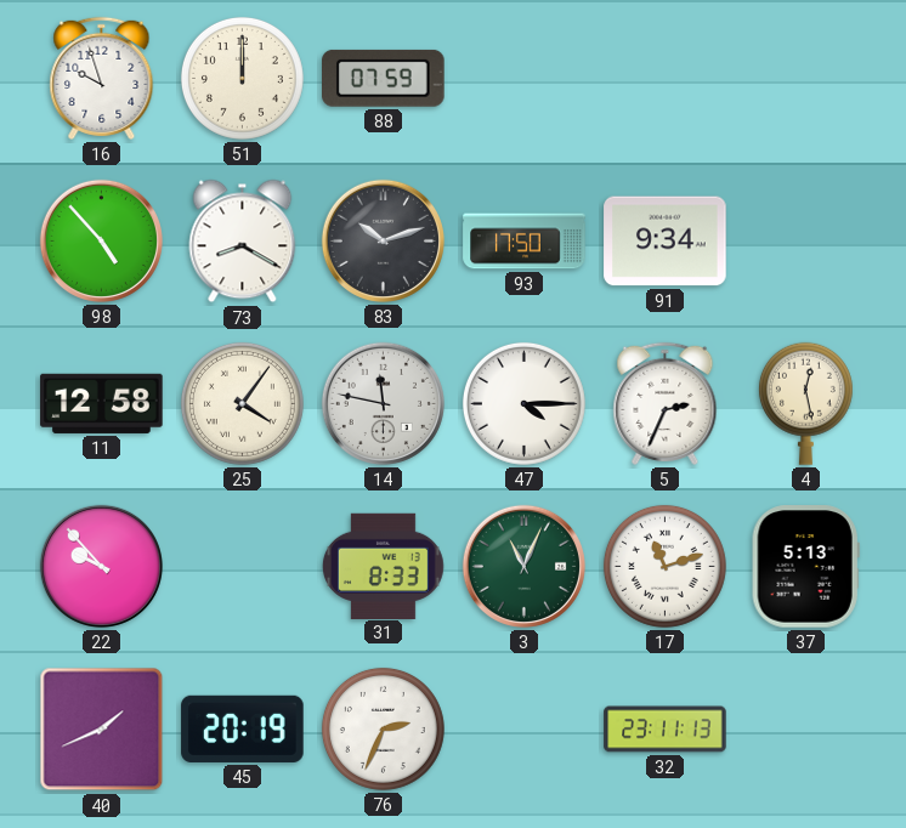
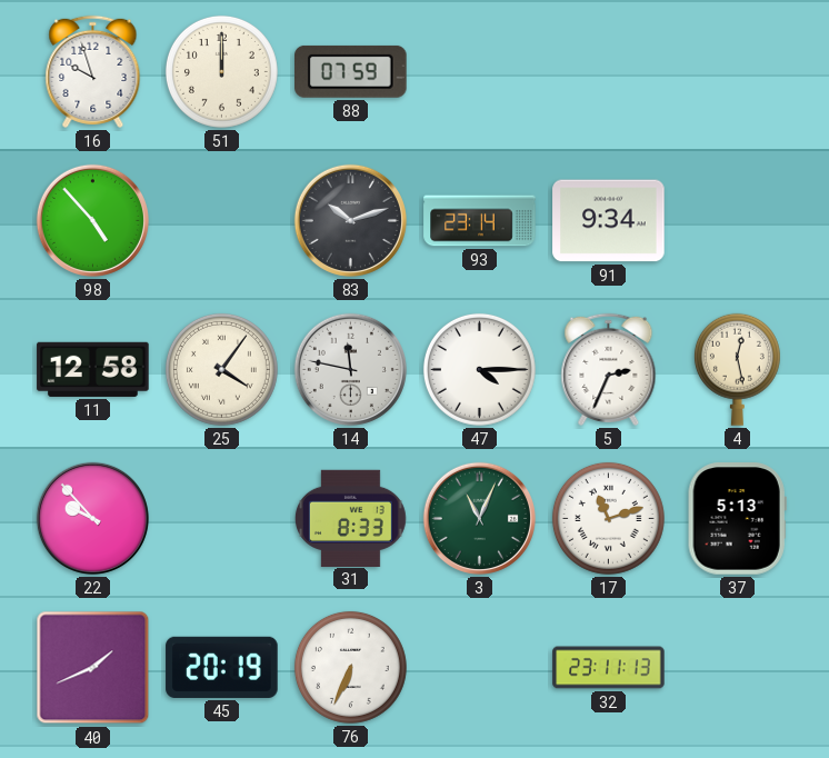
73: 8:20 -> none (243, 242)
93: 17:50 -> 23:14 (480, 221)
76: 2:34 -> 6:34 (350, 667)
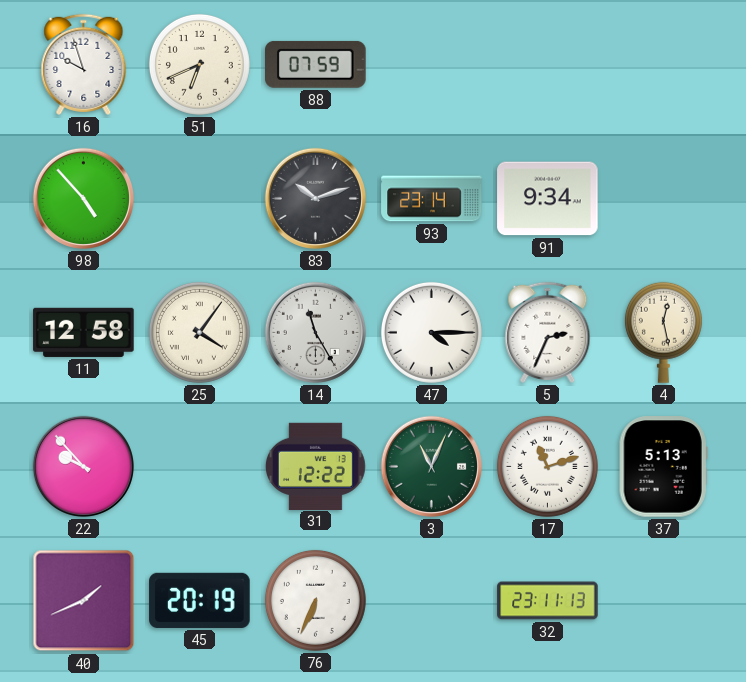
51: 12:00 -> 6:41 (199, 64)
14: 11:47 -> 11:25 (315, 332)
31: 8:33 -> 12:22 (315, 466)
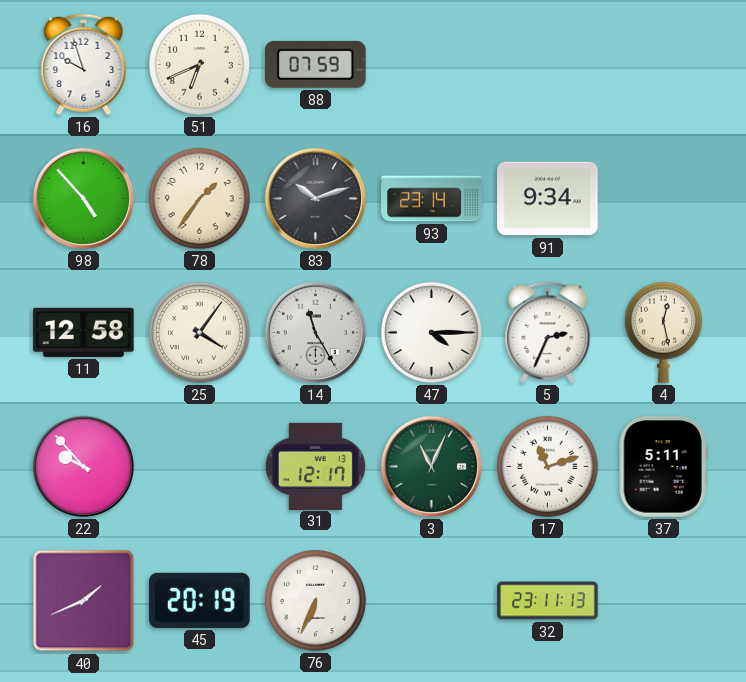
78: none -> 1:36 (199, 198)
31: 12:22 -> 12:17 (315, 466)
37: 5:13 -> 5:11 (663, 467)
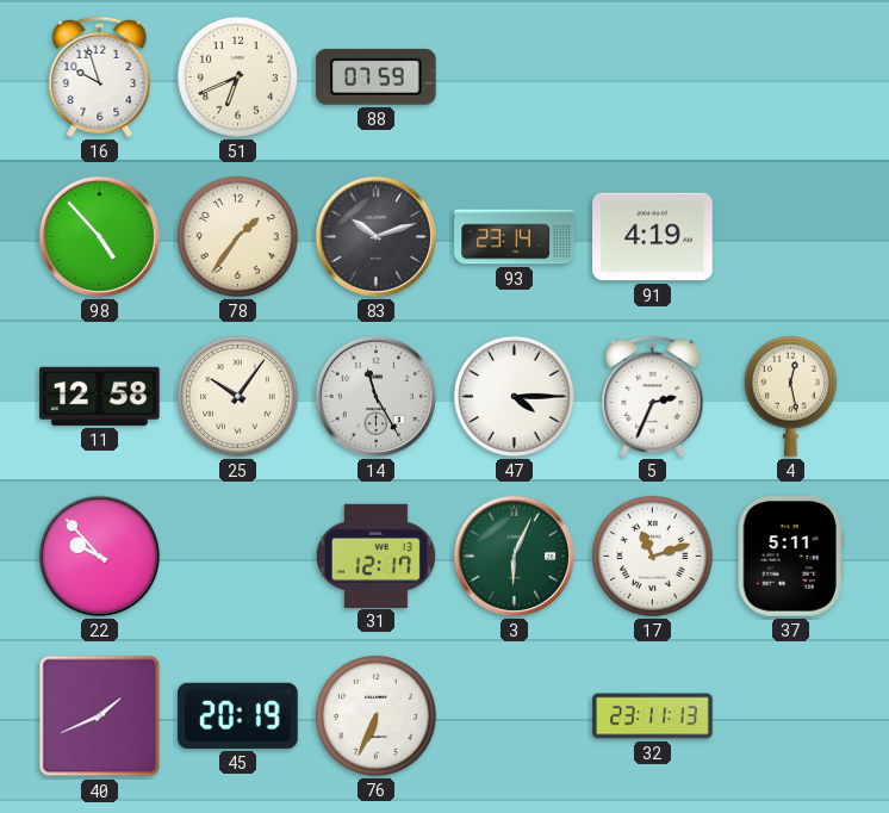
91: 9:34 -> 4:19 (653, 237)
25: 4:06 -> 10:06 (237, 396)
3: 11:04 -> 6:04 (514, 556)
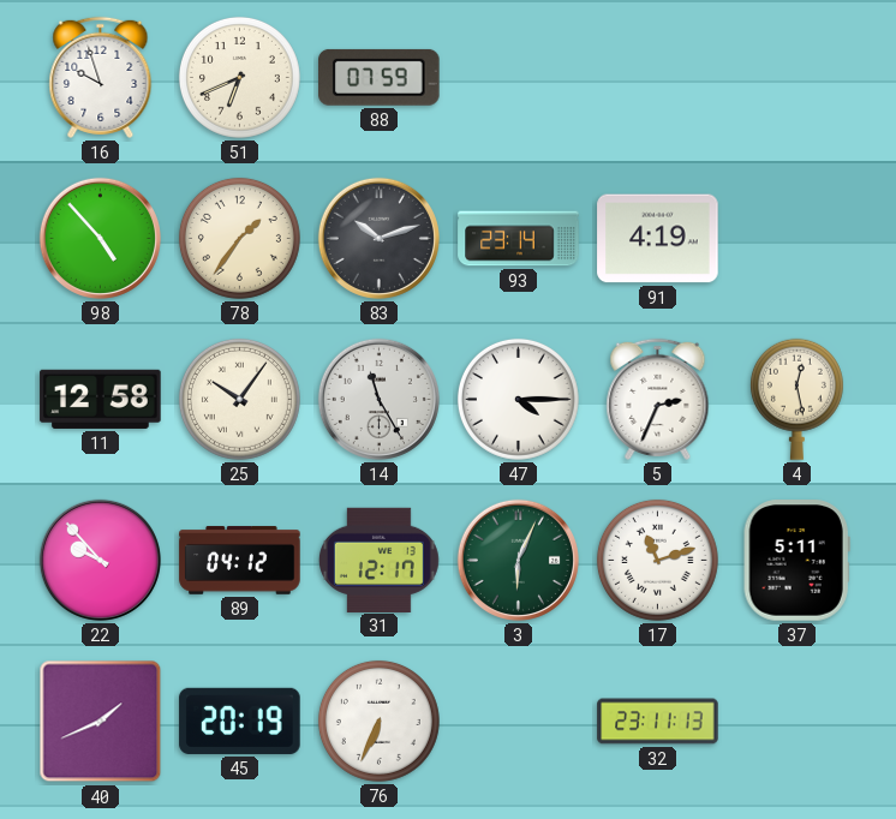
89: none -> 04:12 (240, 561)
